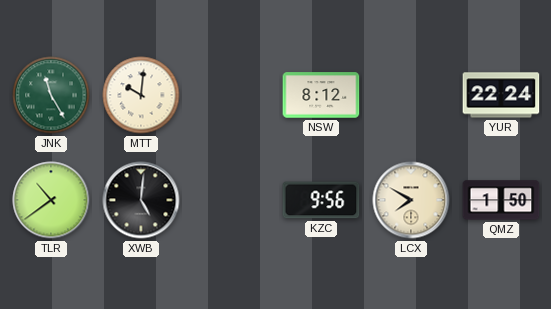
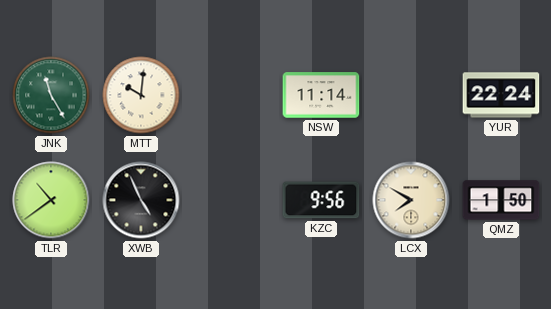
NSW: 8:12 -> 11:14 (321, 95)
XWB: 5:01 -> 4:56 (141, 200)
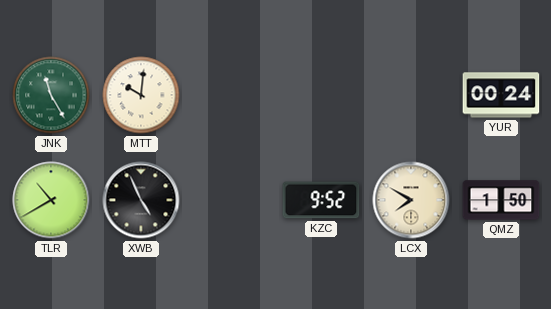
NSW: 11:14 -> none (321, 95)
YUR: 22:24 -> 00:24 (501, 95)
TLR: 10:39 -> 10:40 (51, 200)
KZC: 9:56 -> 9:52 (321, 200)
